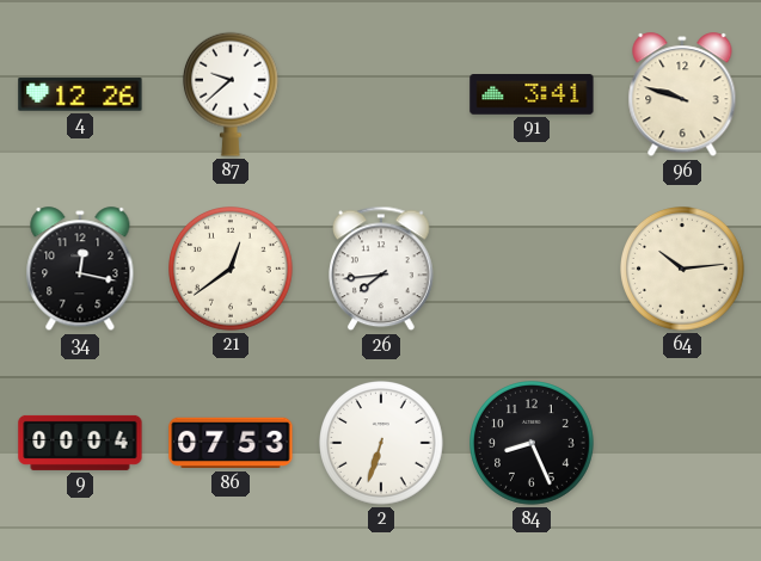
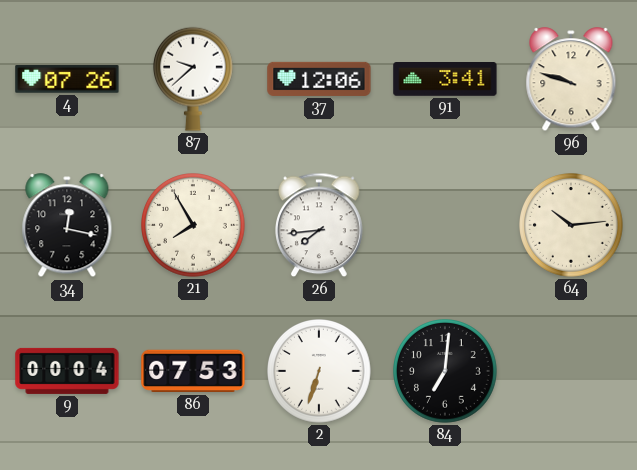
4: 12:26 -> 07:26 (67, 79)
37: none -> 12:06 (319, 79)
21: 12:39 -> 7:55 (194, 226)
84: 8:26 -> 7:01 (446, 372)
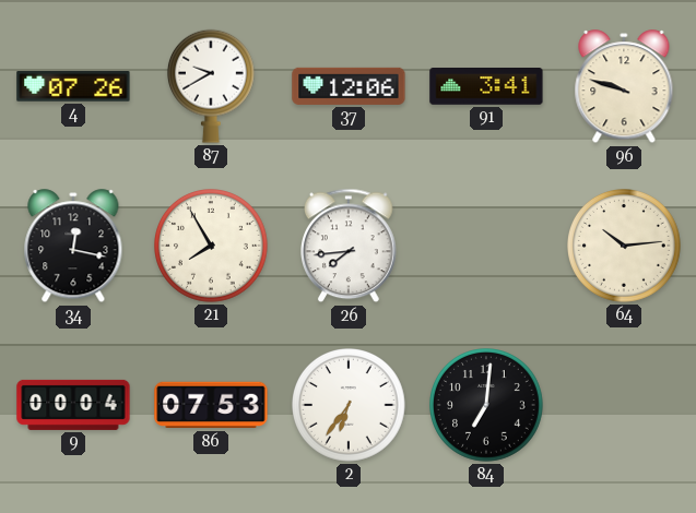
87: 9:38 -> 9:40 (211, 86)
2: 6:33 -> 6:36 (350, 406)
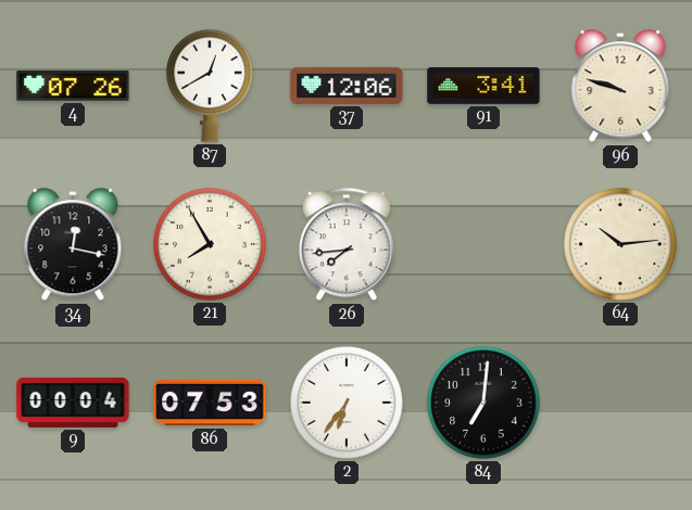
87: 9:40 -> 12:40 (210, 86)
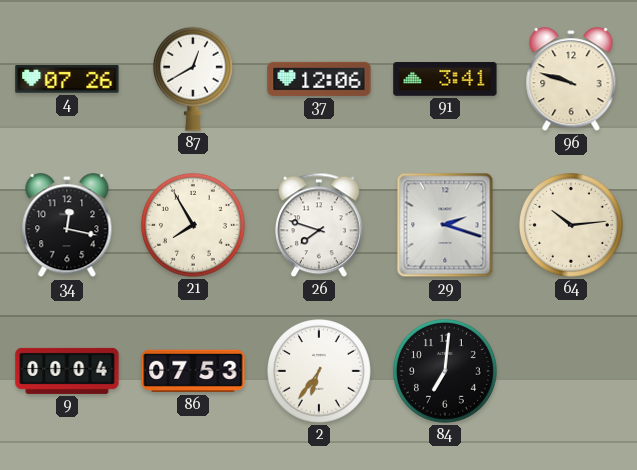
26: 7:44 -> 7:48 (320, 225)
29: none -> 2:18 (445, 225)
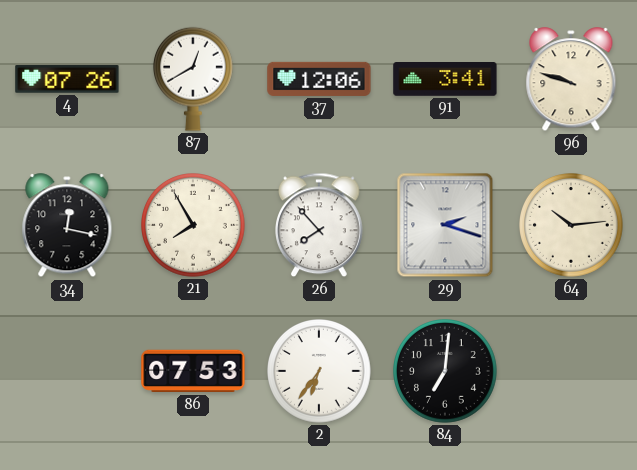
26: 7:48 -> 7:53 (320, 225)
9: 00:04 -> none (67, 371)
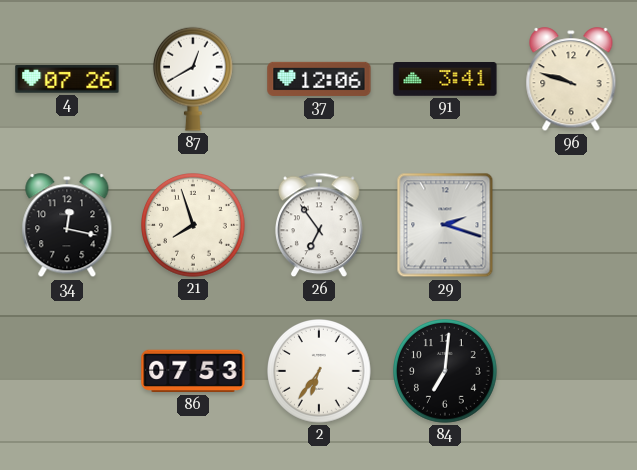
21: 7:55 -> 7:57 (194, 226)
26: 7:53 -> 6:54 (320, 225)
64: 10:14 -> none (572, 226)
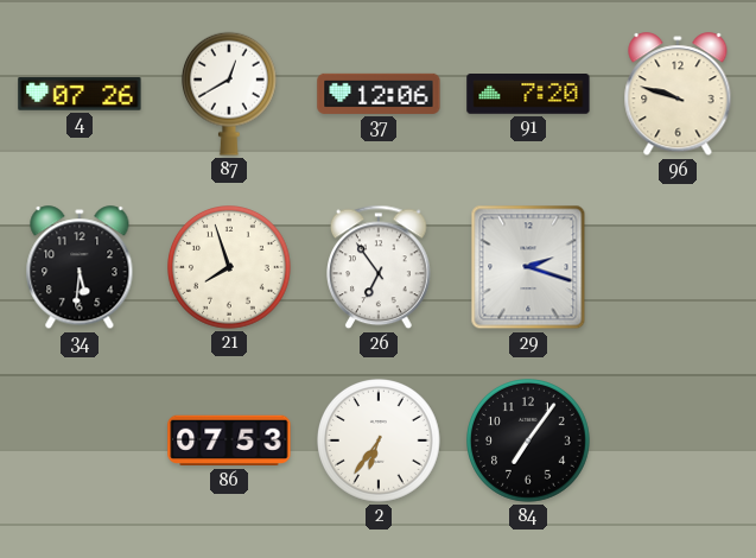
91: 3:41 -> 7:20 (528, 95)
34: 12:17 -> 5:31 (80, 268)
84: 7:01 -> 7:06 (529, 442)
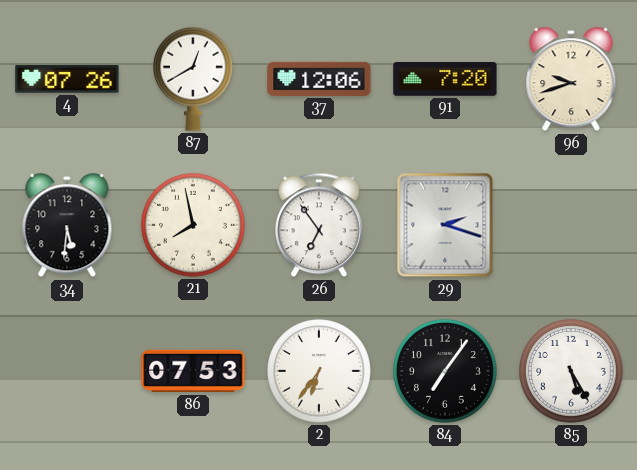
96: 9:48 -> 9:42 (571, 80)
21: 7:57 -> 7:58 (194, 226)
85: none -> 5:25 (572, 372)
